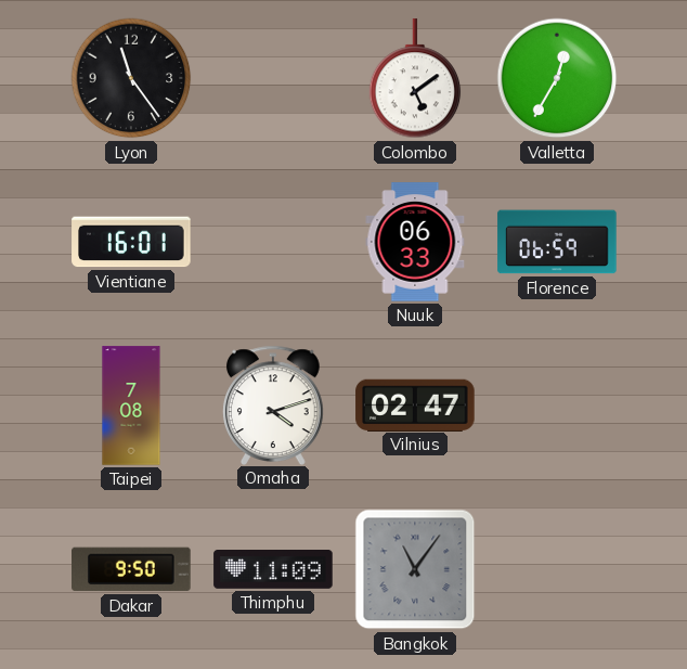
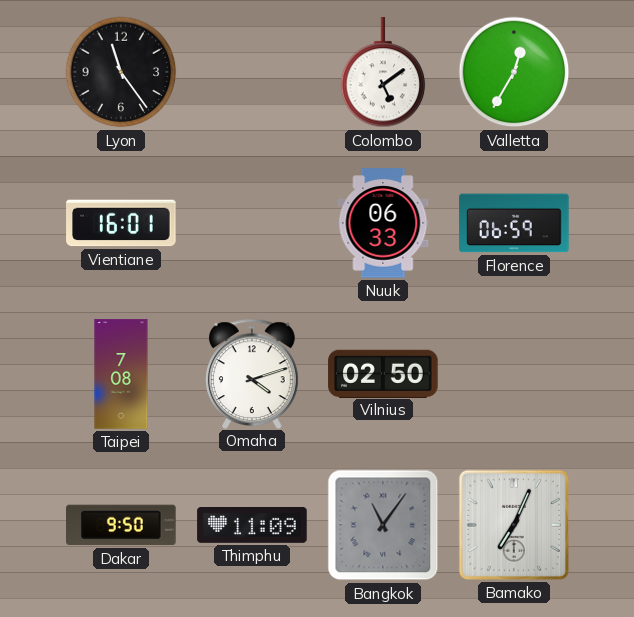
Vilnius: 02:47 -> 02:50 (383, 373)
Bamako: none -> 7:04 (514, 525)
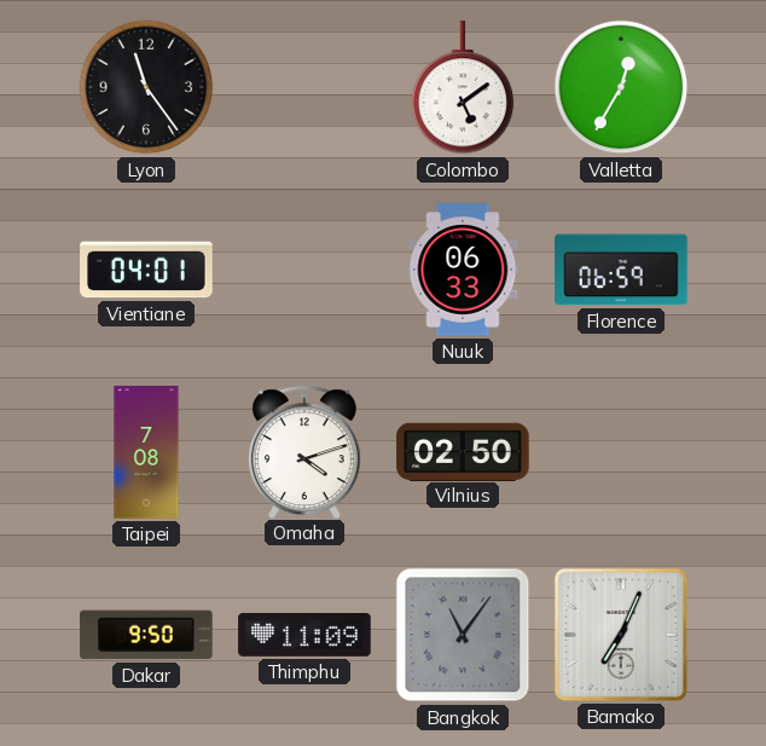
Vientiane: 16:01 -> 04:01 (146, 270)
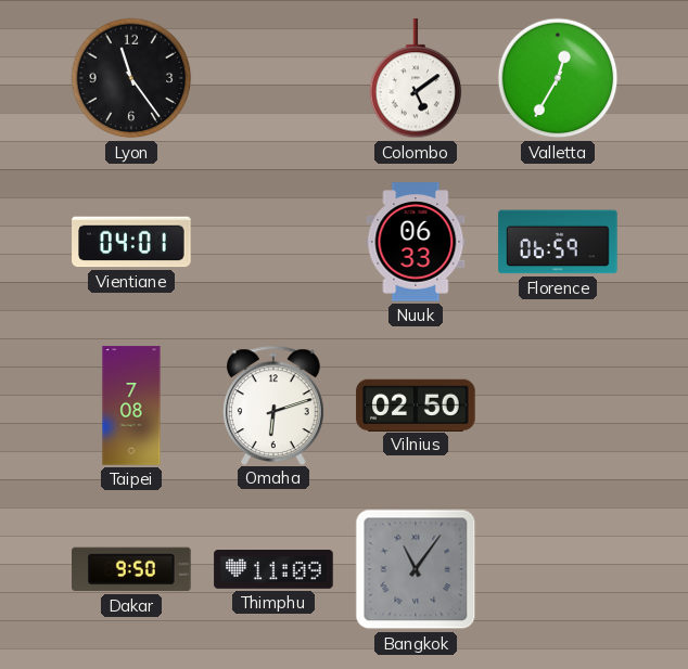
Omaha: 4:12 -> 6:12 (275, 404)
Bamako: 7:04 -> none (621, 635)
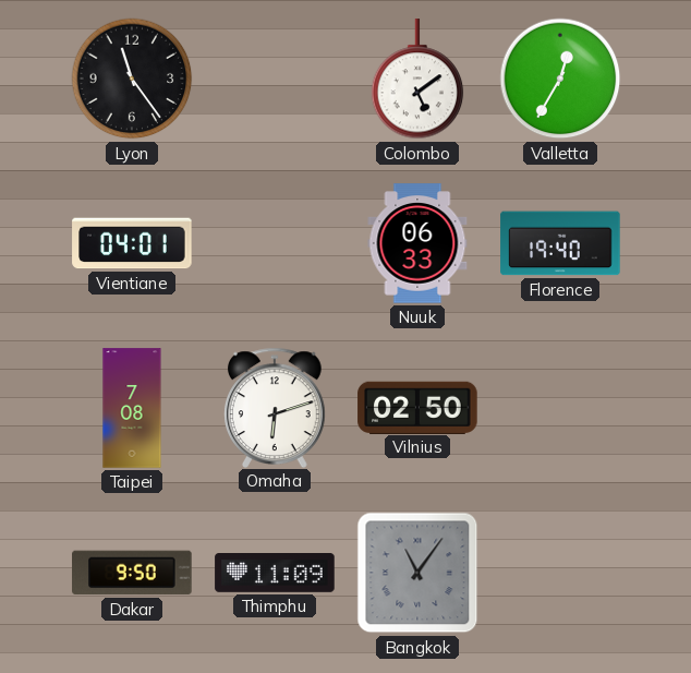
Florence: 06:59 -> 19:40 (560, 243)
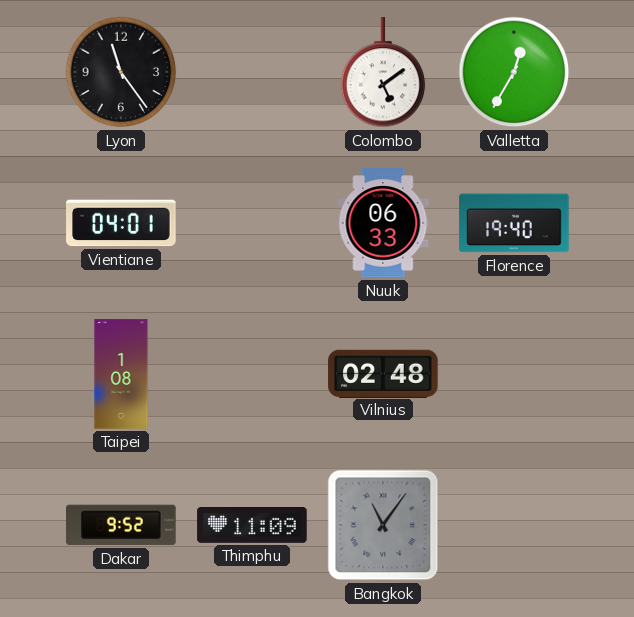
Taipei: 7:08 -> 1:08 (121, 374)
Omaha: 6:12 -> none (276, 407)
Vilnius: 02:50 -> 02:48 (383, 373)
Dakar: 9:50 -> 9:52 (121, 525)
